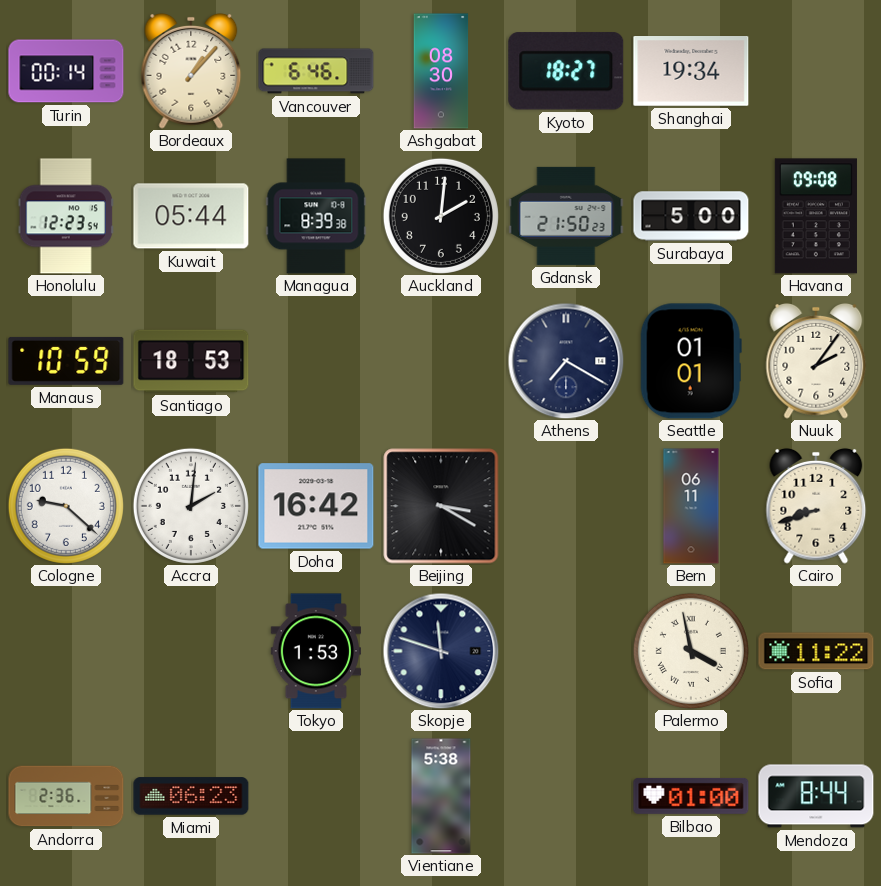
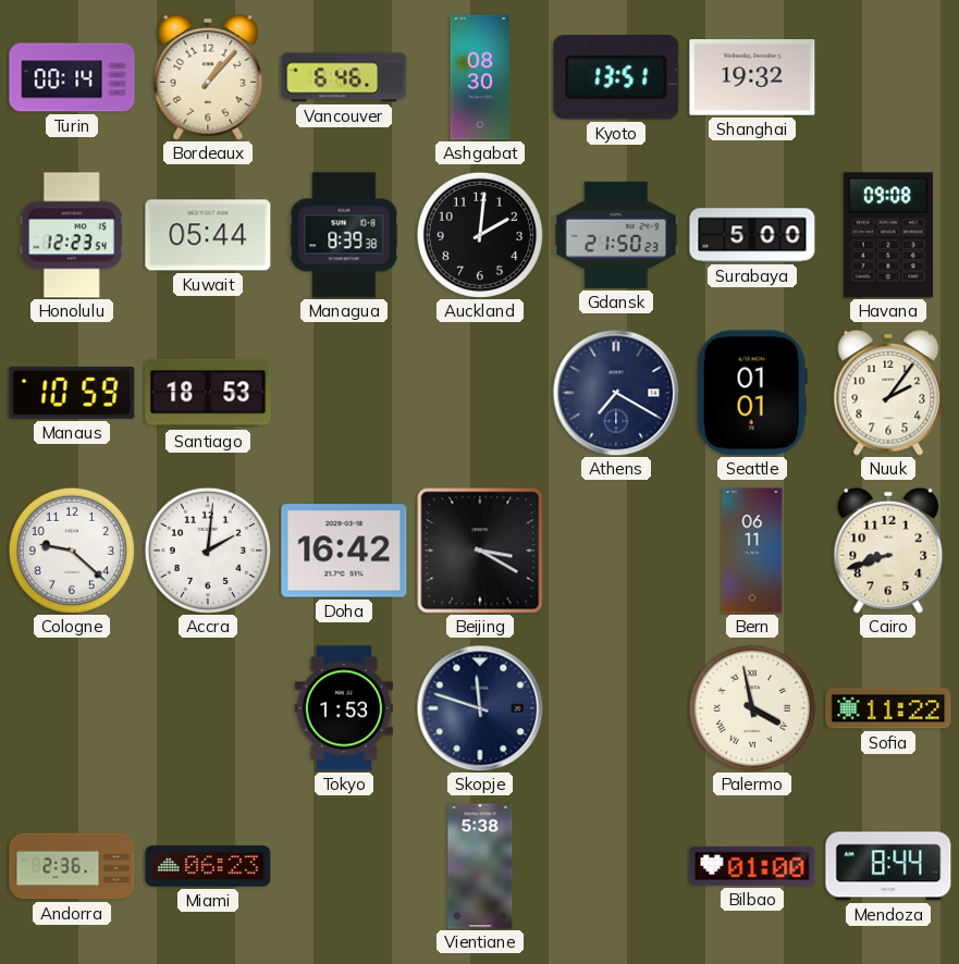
Kyoto: 18:27 -> 13:51 (616, 77)
Shanghai: 19:34 -> 19:32 (752, 78)
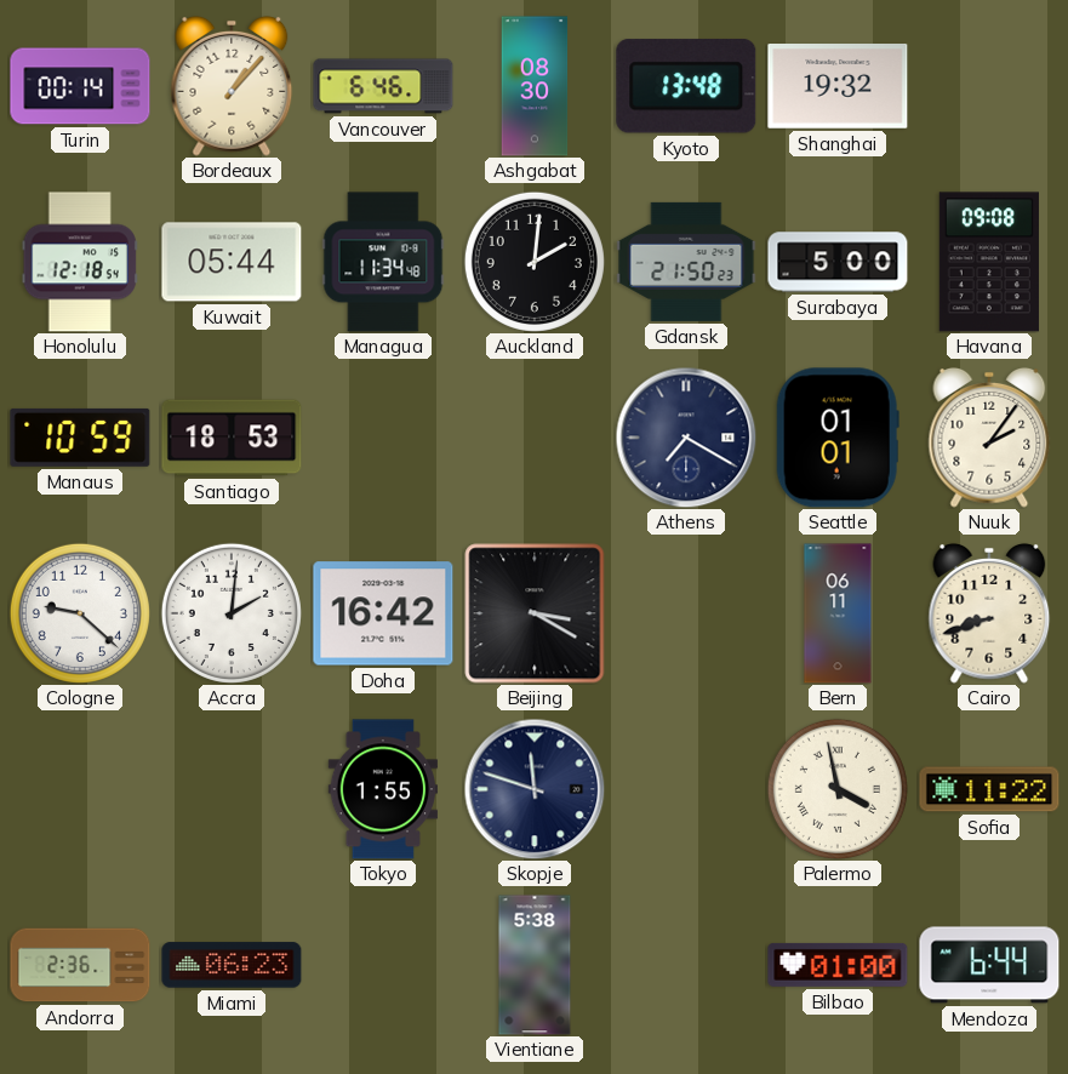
Kyoto: 13:51 -> 13:48 (686, 86)
Honolulu: 12:23 -> 12:18 (80, 262)
Managua: 8:39 -> 11:34 (383, 262)
Tokyo: 1:53 -> 1:55 (382, 789)
Mendoza: 8:44 -> 6:44 (989, 965)
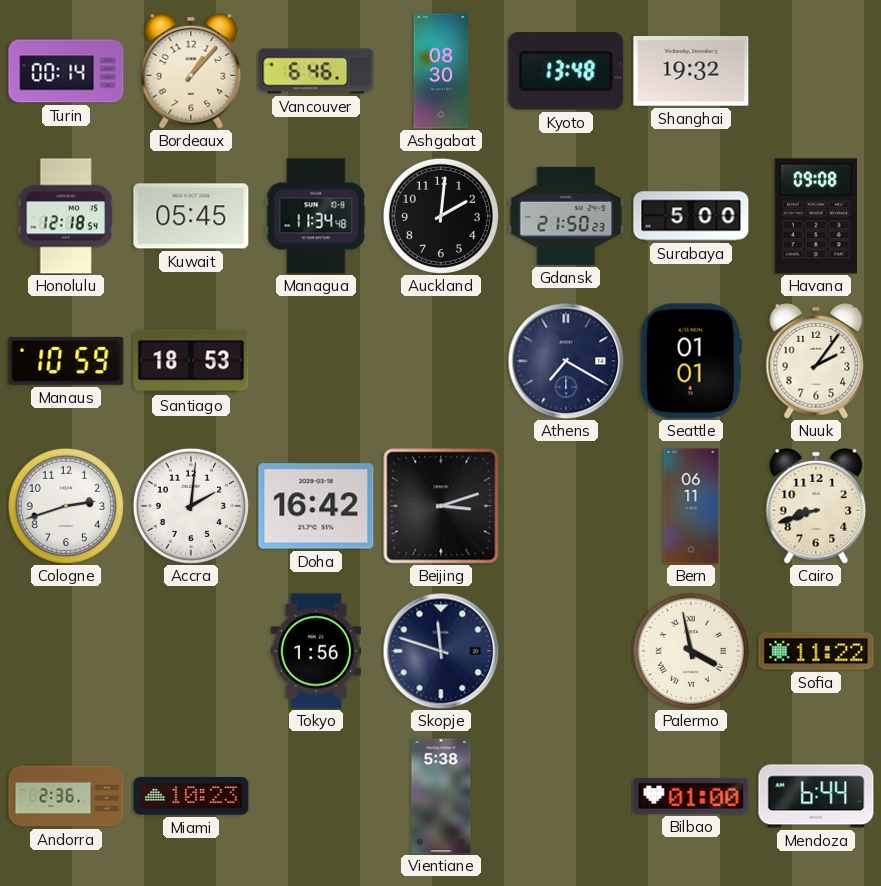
Kuwait: 05:44 -> 05:45 (191, 216)
Cologne: 9:22 -> 2:42 (66, 506)
Beijing: 3:20 -> 3:12 (441, 506)
Tokyo: 1:55 -> 1:56 (315, 651)
Miami: 06:23 -> 10:23 (191, 796)
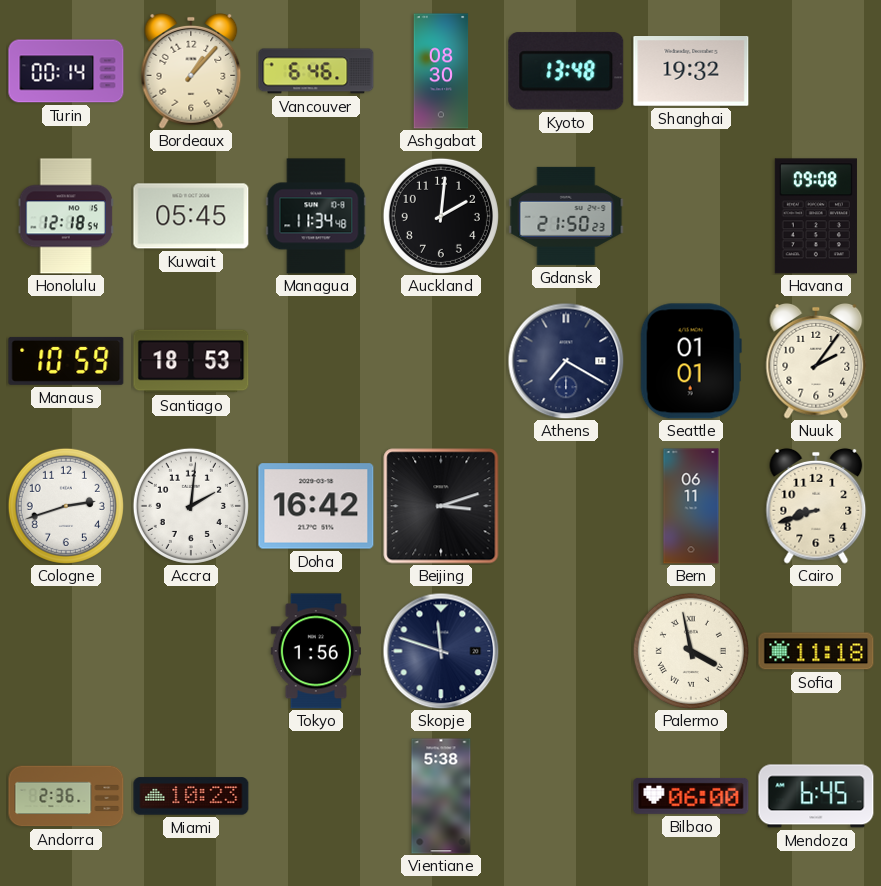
Surabaya: 5:00 -> none (691, 216)
Sofia: 11:22 -> 11:18 (816, 651)
Bilbao: 01:00 -> 06:00 (691, 796)
Mendoza: 6:44 -> 6:45 (816, 796)
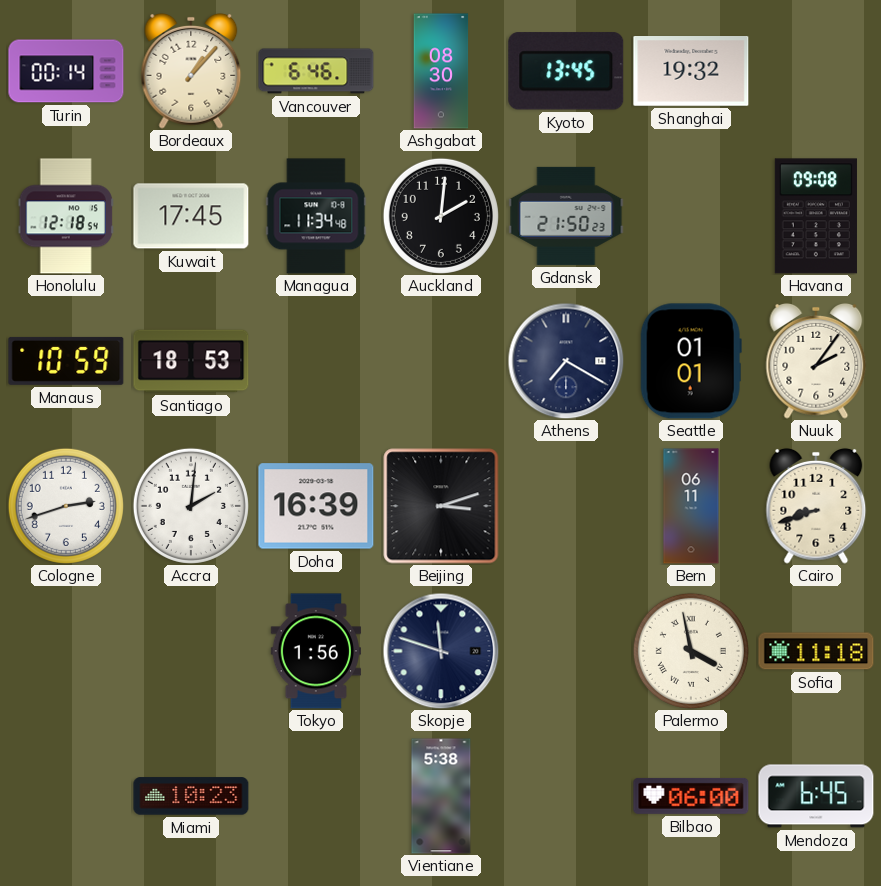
Kyoto: 13:48 -> 13:45 (566, 71)
Kuwait: 05:45 -> 17:45 (191, 216)
Doha: 16:42 -> 16:39 (316, 506)
Andorra: 2:36 -> none (66, 796)
